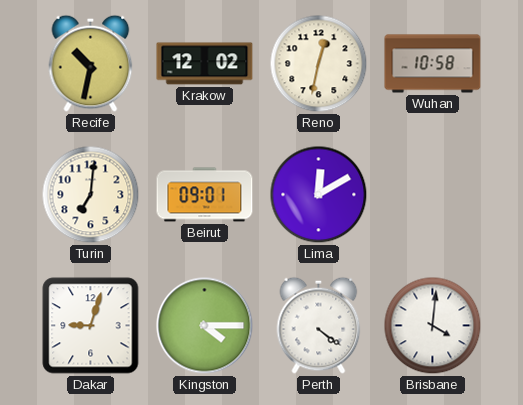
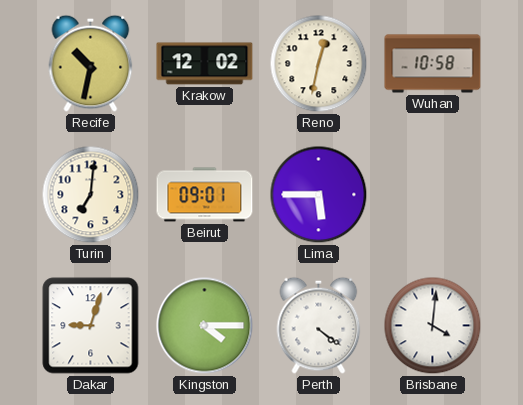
Lima: 12:10 -> 5:45 (319, 195)
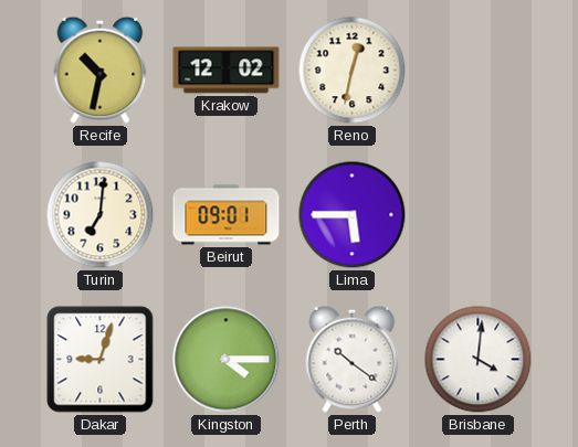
Wuhan: 10:58 -> none (433, 64)
Perth: 4:21 -> 10:21 (353, 359)
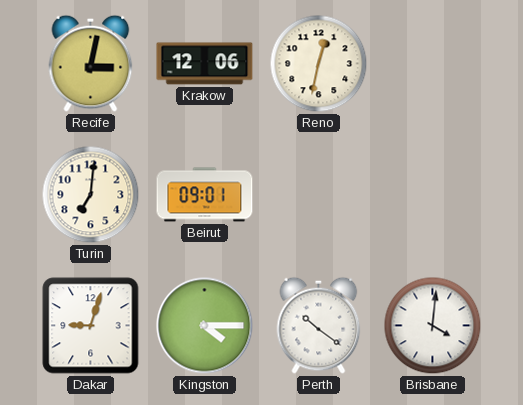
Recife: 10:32 -> 3:02 (91, 63)
Krakow: 12:02 -> 12:06 (205, 64)
Lima: 5:45 -> none (353, 215)
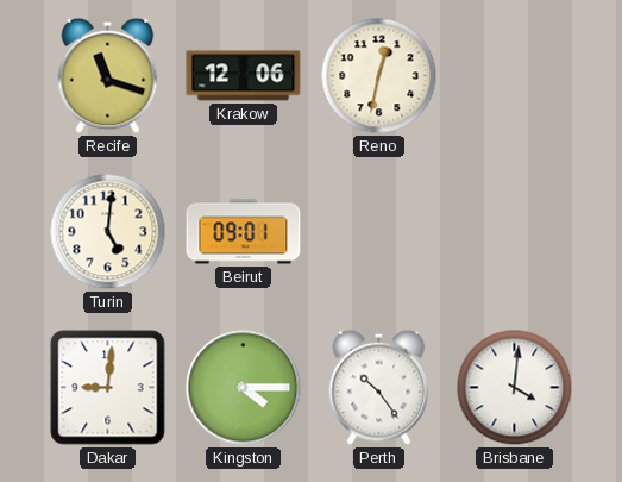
Recife: 3:02 -> 11:18 (108, 75)
Turin: 7:01 -> 5:01 (108, 232)
Dakar: 9:03 -> 9:01 (108, 388)
Perth: 10:21 -> 10:24 (379, 387)
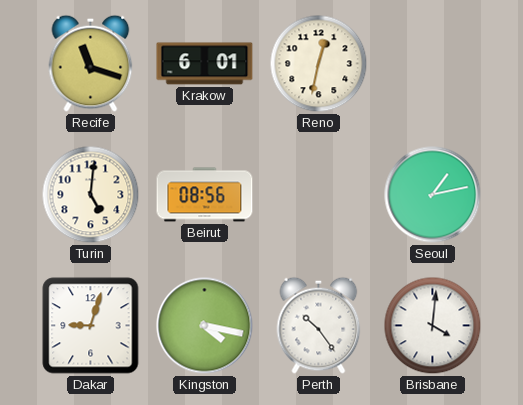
Krakow: 12:06 -> 6:01 (205, 64)
Beirut: 09:01 -> 08:56 (205, 195)
Seoul: none -> 1:13 (433, 195)
Dakar: 9:01 -> 9:03 (91, 326)
Kingston: 4:15 -> 4:17 (205, 326)
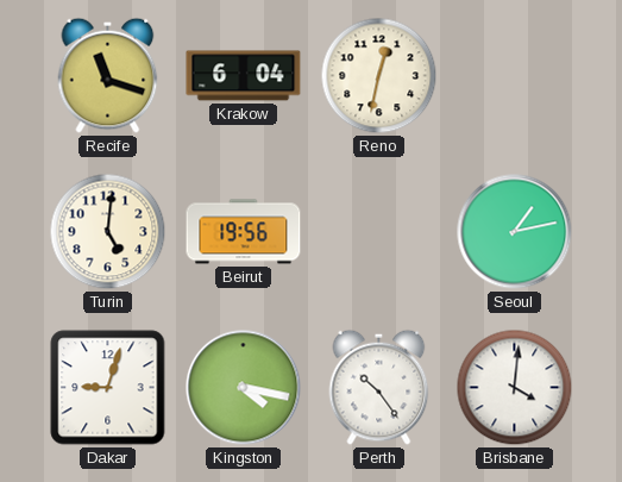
Krakow: 6:01 -> 6:04 (244, 76)
Beirut: 08:56 -> 19:56 (244, 232)
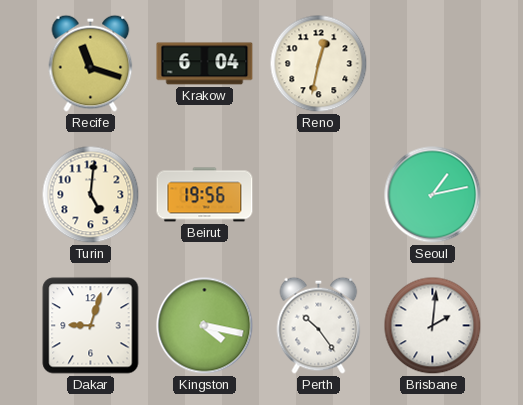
Brisbane: 4:01 -> 2:01 (433, 326)
